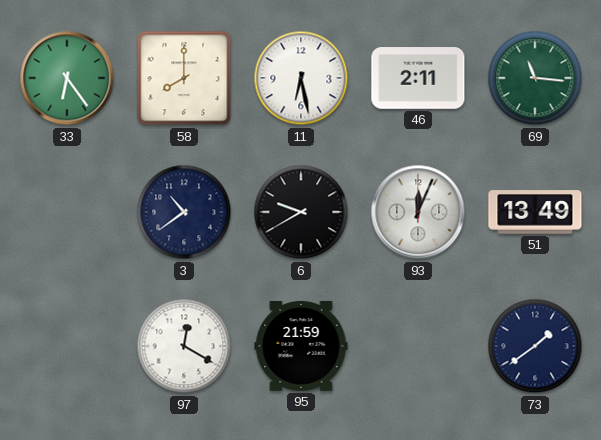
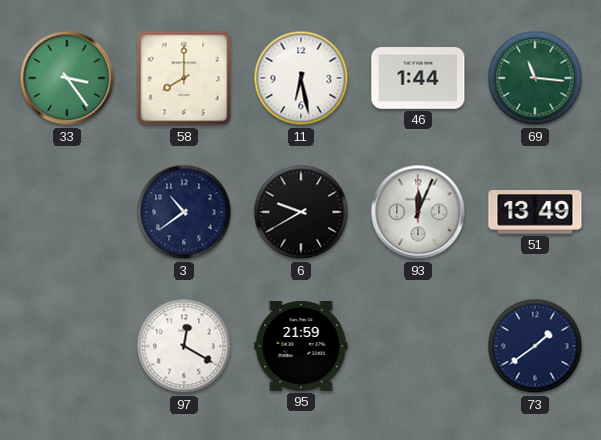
33: 6:24 -> 3:24 (67, 78)
46: 2:11 -> 1:44 (418, 78)
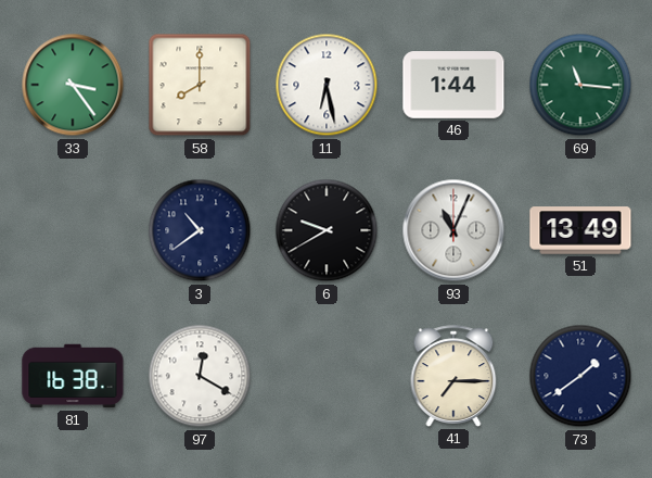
93: 12:04 -> 11:04 (453, 230)
81: none -> 16:38 (73, 376)
95: 21:59 -> none (301, 346)
41: none -> 7:15 (453, 376)
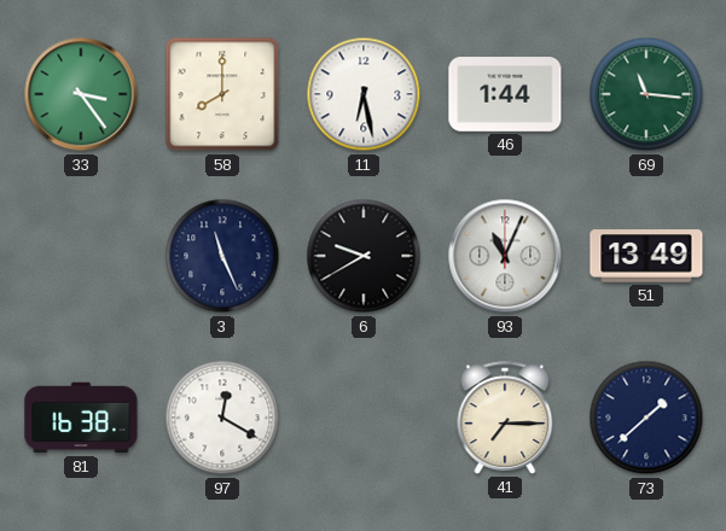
3: 10:39 -> 11:26 (222, 256)
73: 1:39 -> 1:38 (646, 418)
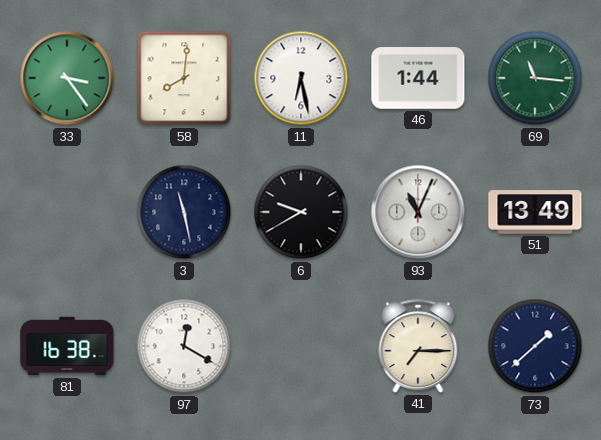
58: 8:00 -> 8:01 (184, 78)
3: 11:26 -> 11:28 (184, 212)
